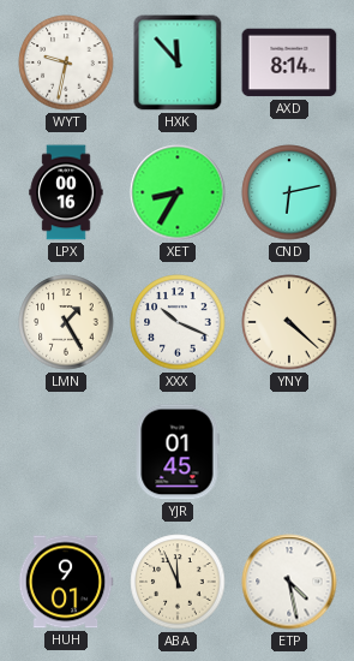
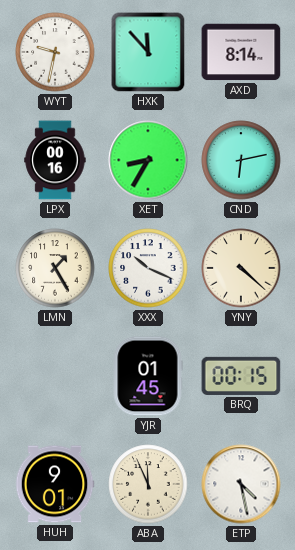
BRQ: none -> 00:15 (241, 376)
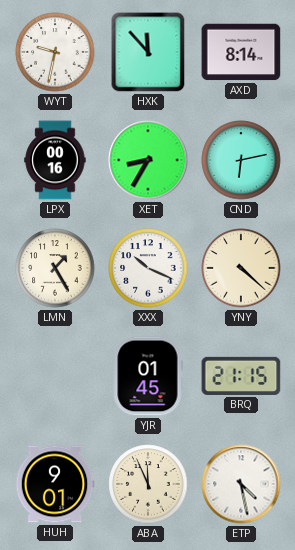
BRQ: 00:15 -> 21:15 (241, 376)
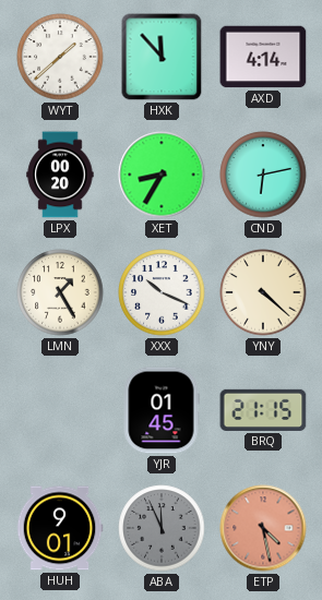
WYT: 9:32 -> 1:38 (60, 57)
AXD: 8:14 -> 4:14 (263, 57)
LPX: 00:16 -> 00:20 (60, 175)
ABA dial: cream -> grey (162, 528)
ETP dial: white -> salmon (263, 528)
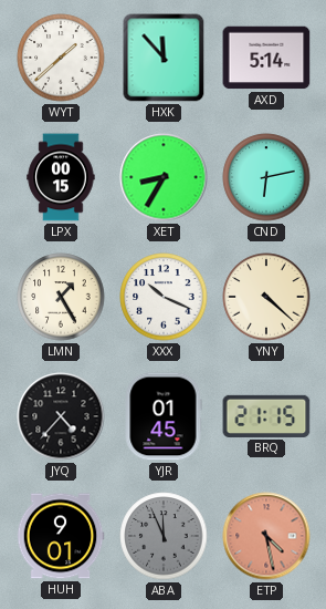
AXD: 4:14 -> 5:14 (266, 58)
LPX: 00:20 -> 00:15 (61, 177)
JYQ: none -> 4:37 (61, 416)
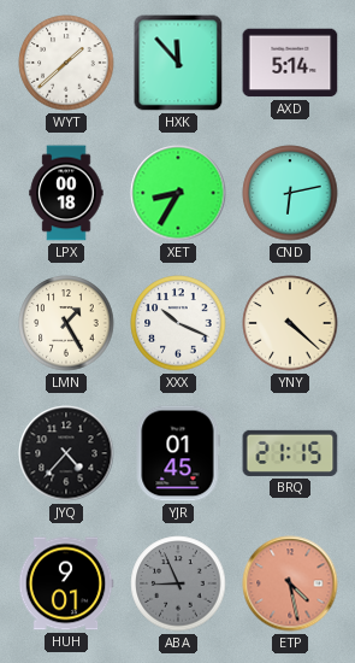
LPX: 00:15 -> 00:18 (66, 193)
ABA: 11:56 -> 8:56 (178, 583)
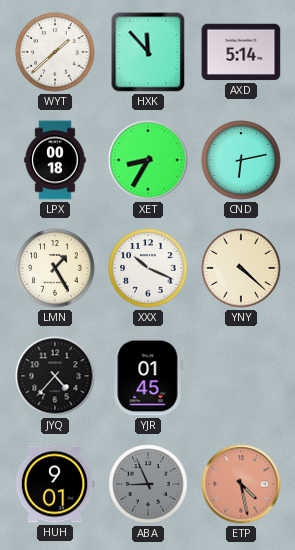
BRQ: 21:15 -> none (290, 453)
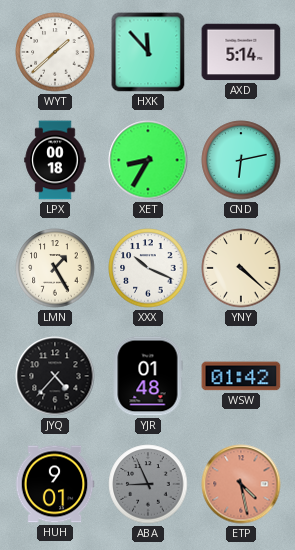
YJR: 01:45 -> 01:48 (148, 376)
WSW: none -> 01:42 (241, 376)
